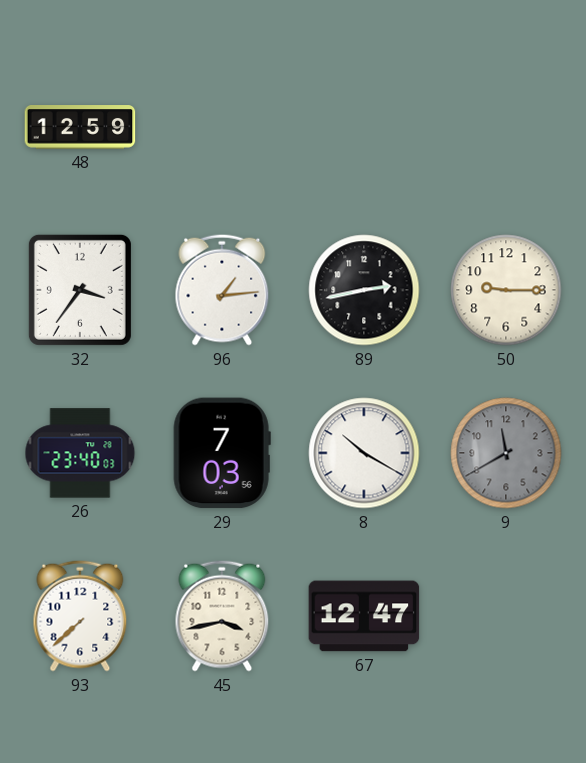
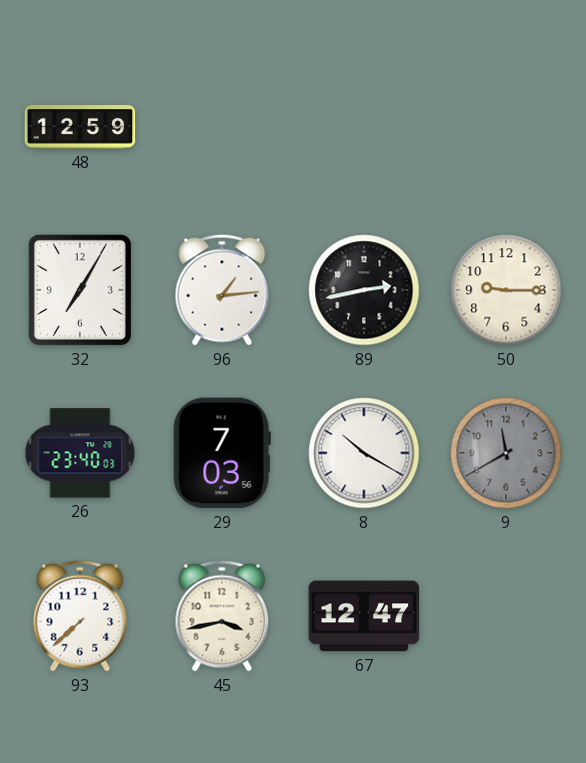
32: 3:36 -> 7:05 (80, 290)
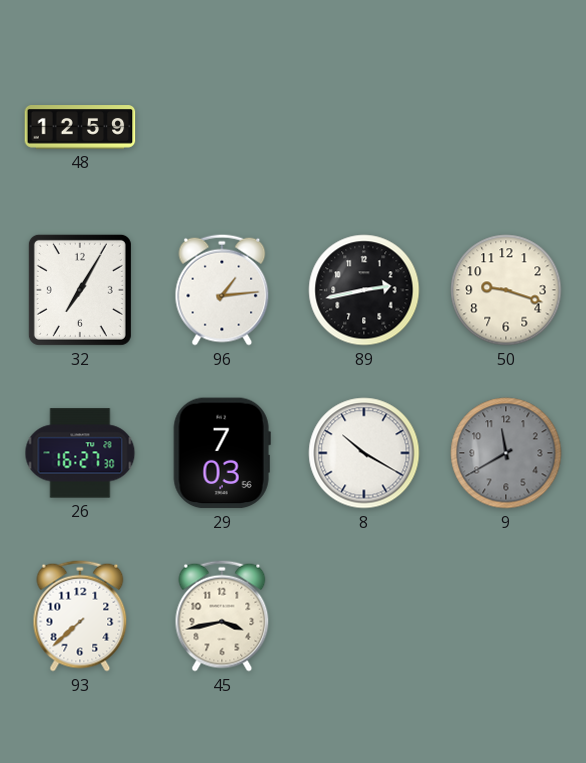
50: 9:15 -> 9:18 (506, 290)
26: 23:40 -> 16:27 (80, 453)
67: 12:47 -> none (364, 616)
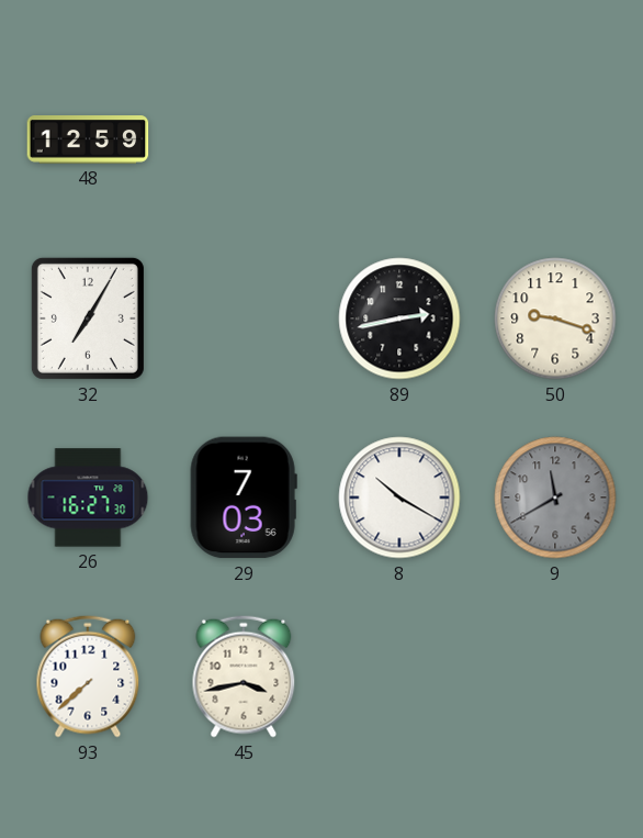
96: 1:14 -> none (222, 290)
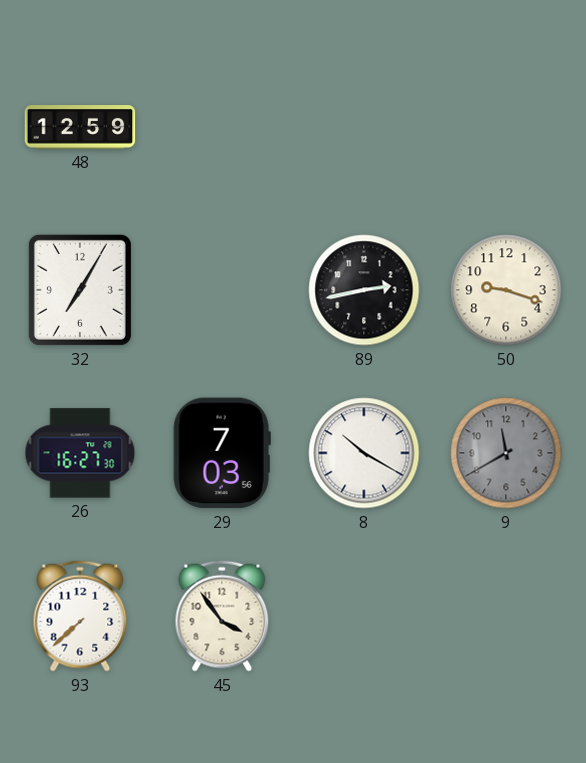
45: 3:43 -> 3:54 (222, 616)
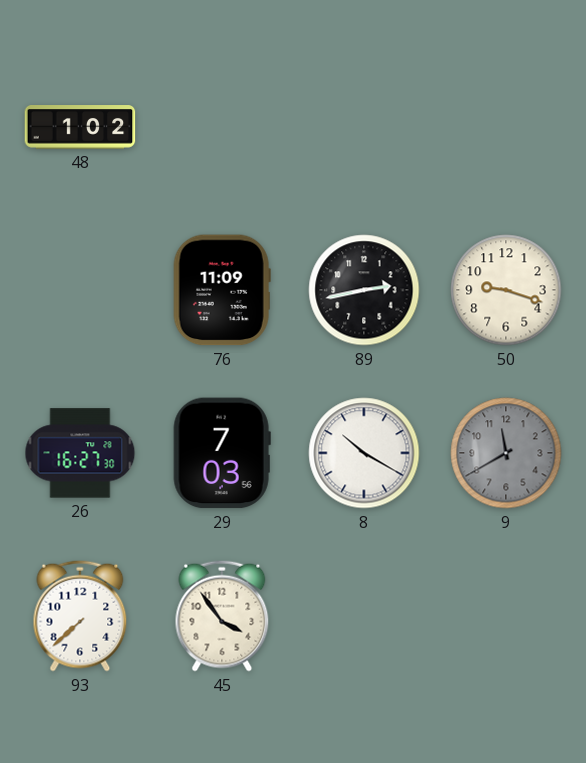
48: 12:59 -> 1:02 (80, 127)
32: 7:05 -> none (80, 290)
76: none -> 11:09 (222, 290)
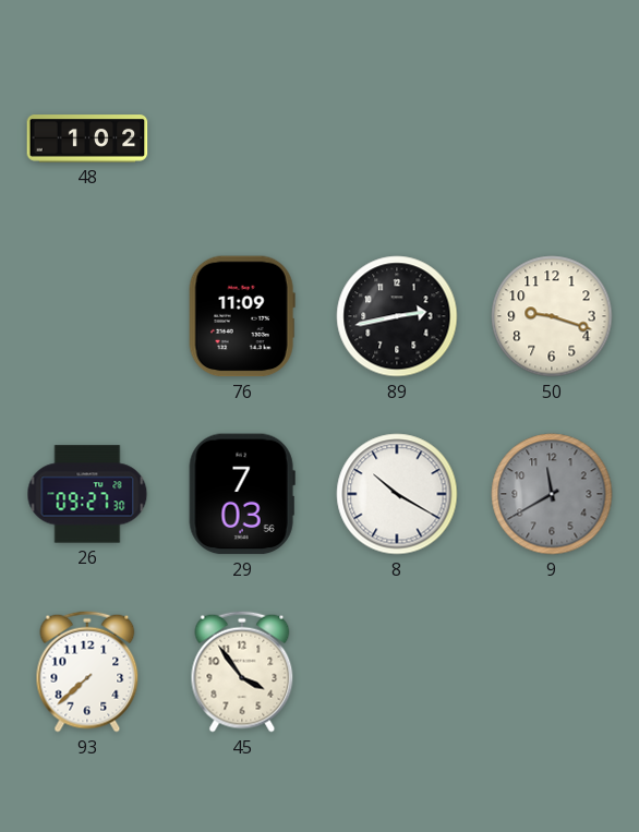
26: 16:27 -> 09:27 (87, 494)
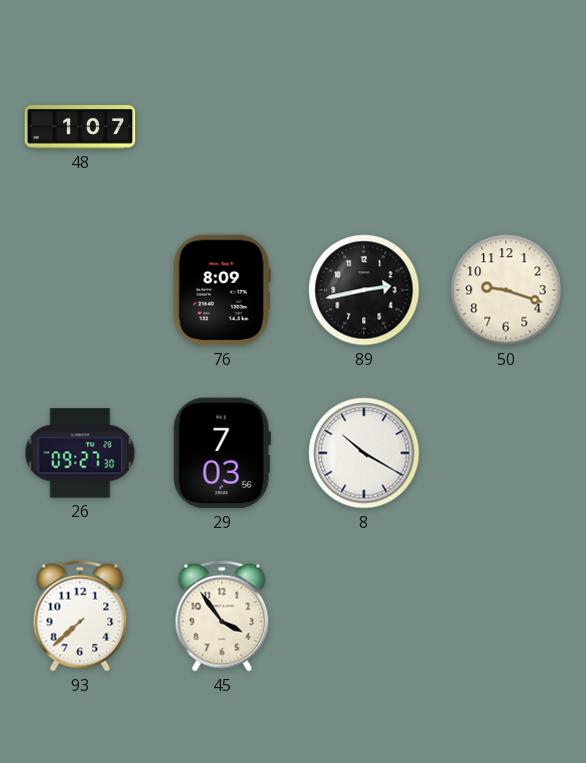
48: 1:02 -> 1:07 (80, 127)
76: 11:09 -> 8:09 (222, 290)
9: 11:40 -> none (552, 494)
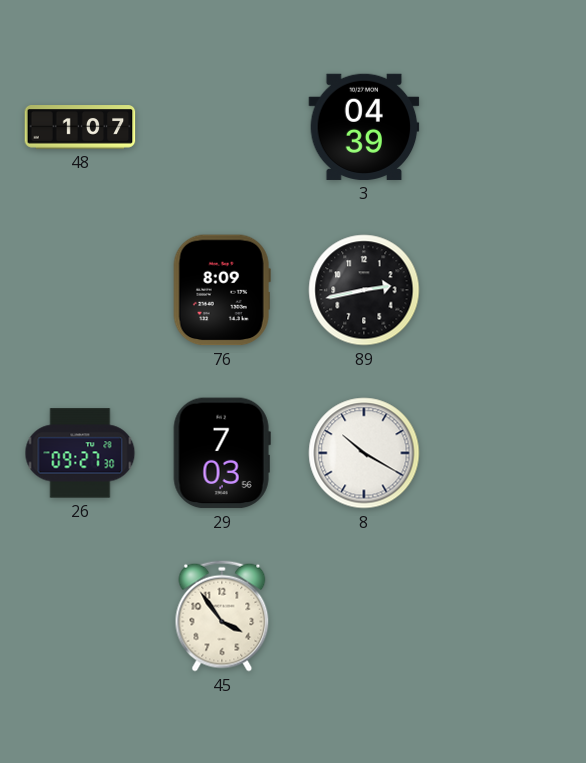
3: none -> 04:39 (364, 127)
50: 9:18 -> none (506, 290)
93: 7:38 -> none (80, 616)
